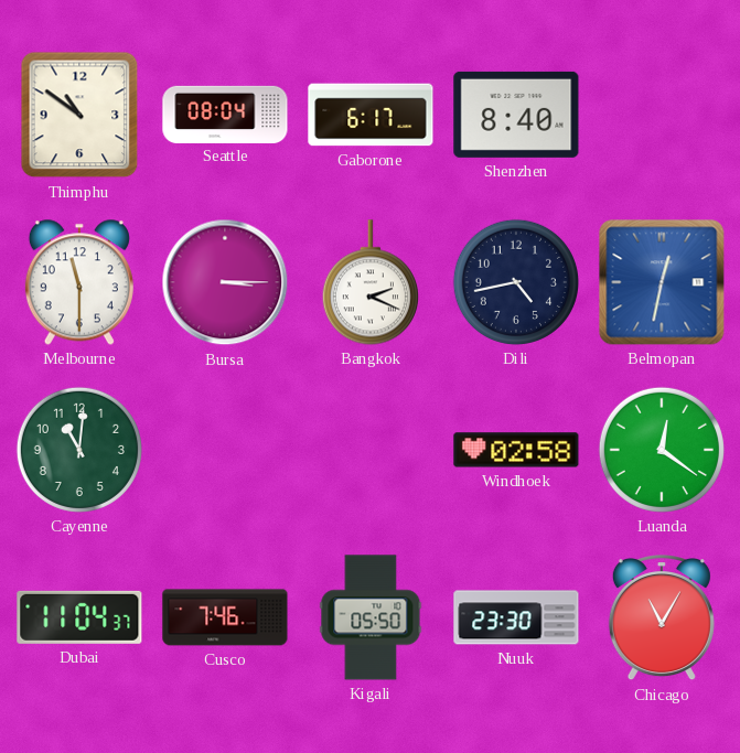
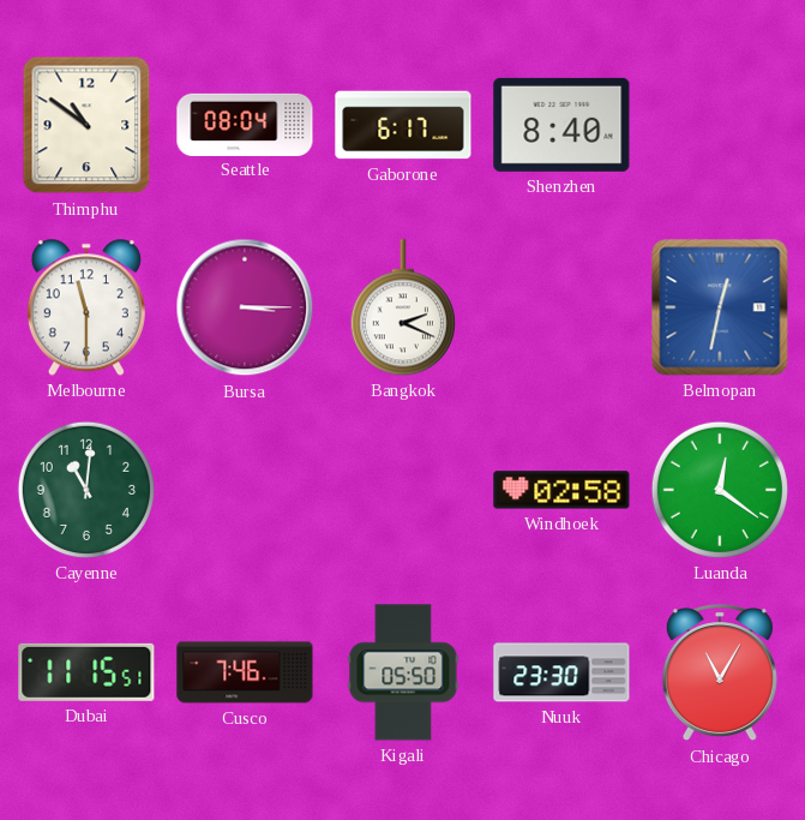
Dili: 4:43 -> none (516, 282)
Dubai: 11:04 -> 11:15 (86, 672)
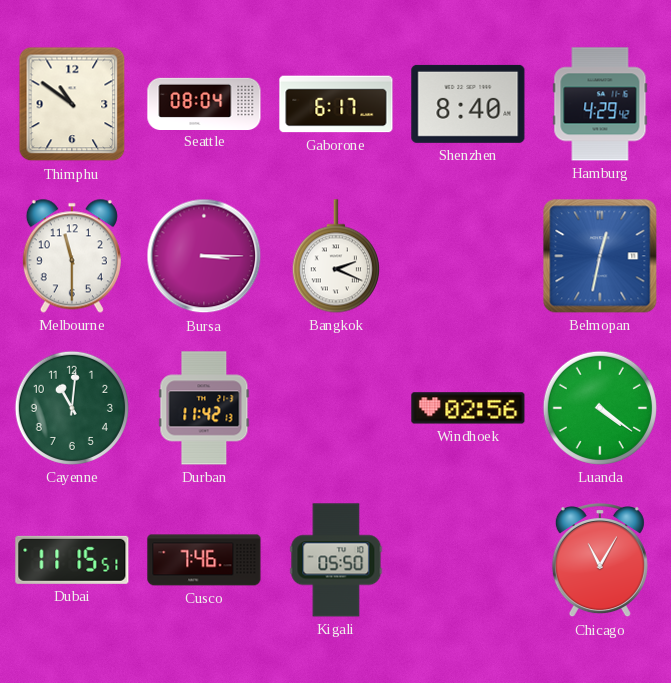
Hamburg: none -> 4:29 (600, 104)
Durban: none -> 11:42 (204, 408)
Windhoek: 02:58 -> 02:56 (468, 408)
Luanda: 12:21 -> 4:21 (600, 408)
Nuuk: 23:30 -> none (561, 672)
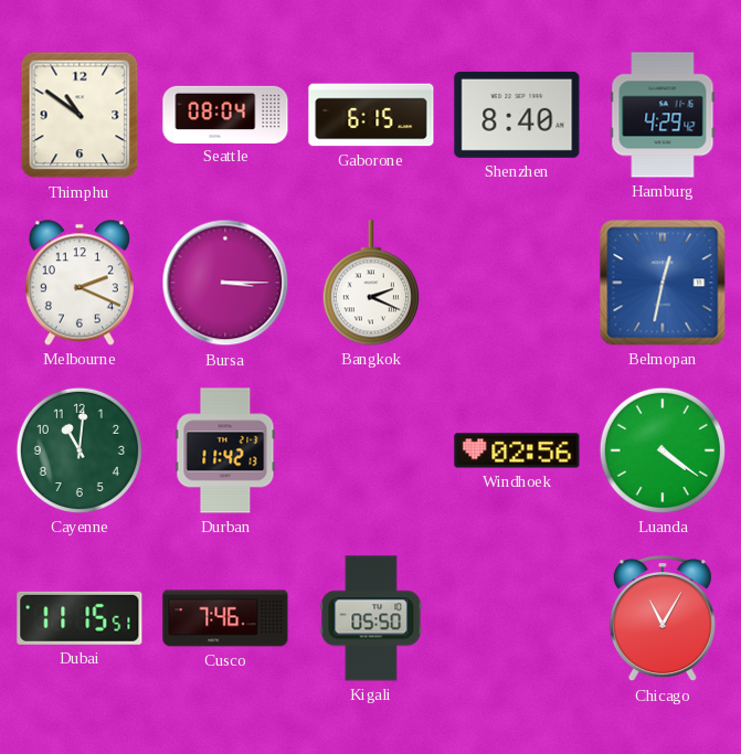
Gaborone: 6:17 -> 6:15 (371, 115)
Melbourne: 11:30 -> 2:19 (80, 283)
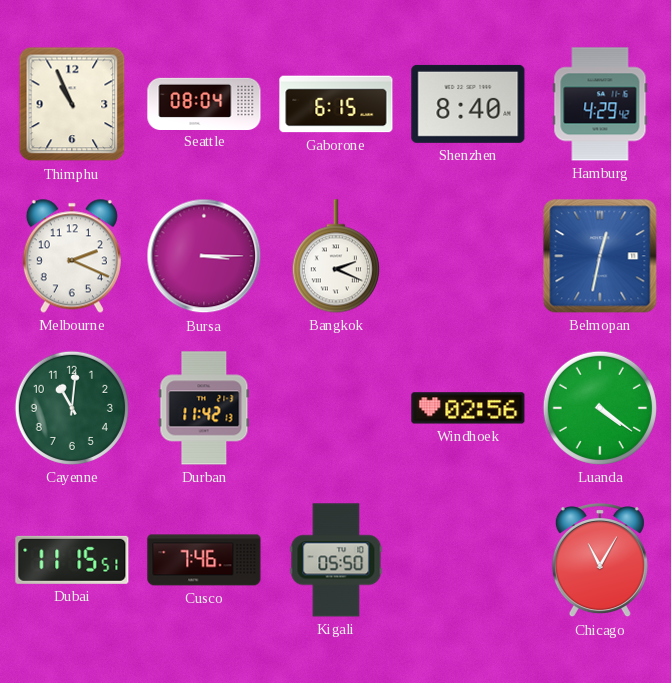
Thimphu: 10:51 -> 10:56 (72, 104)
